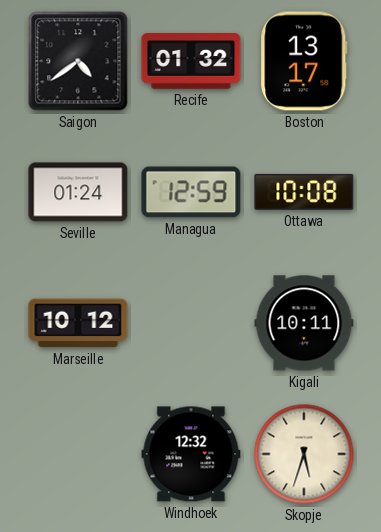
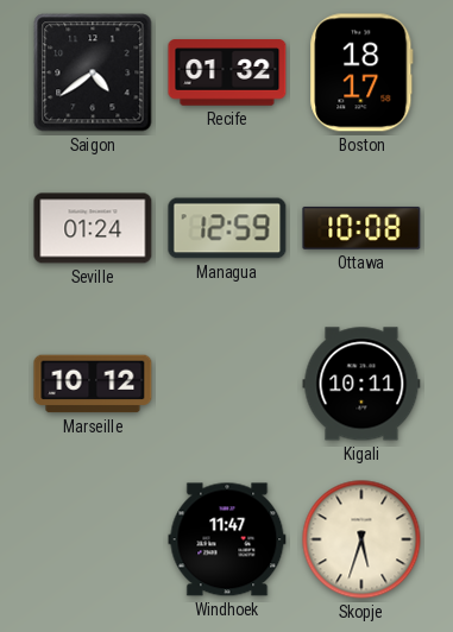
Boston: 13:17 -> 18:17 (361, 72)
Windhoek: 12:32 -> 11:47 (227, 539)
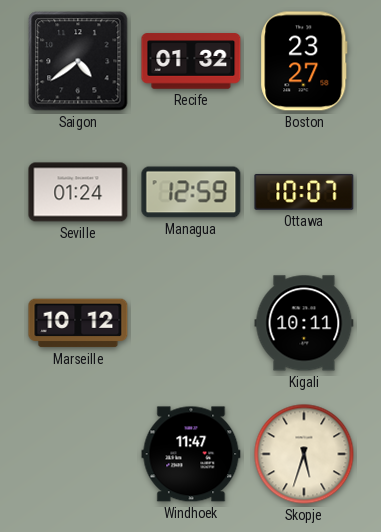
Boston: 18:17 -> 23:27 (304, 61)
Ottawa: 10:08 -> 10:07 (304, 192)
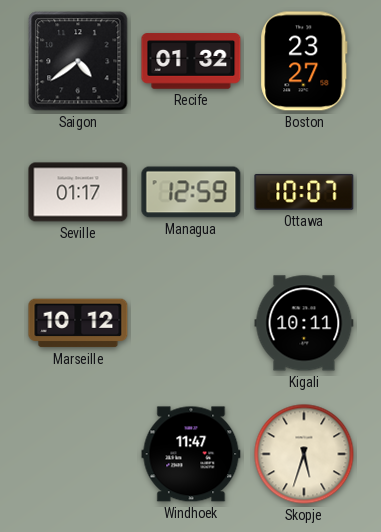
Seville: 01:24 -> 01:17 (78, 192)
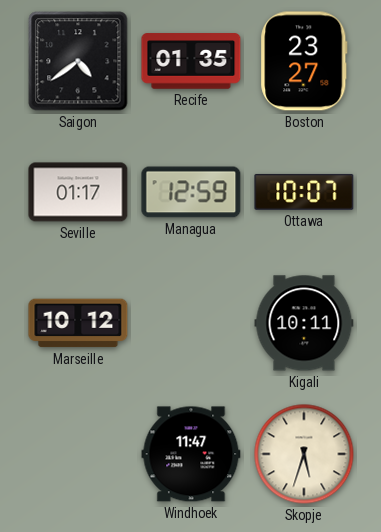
Recife: 01:32 -> 01:35 (191, 61)
